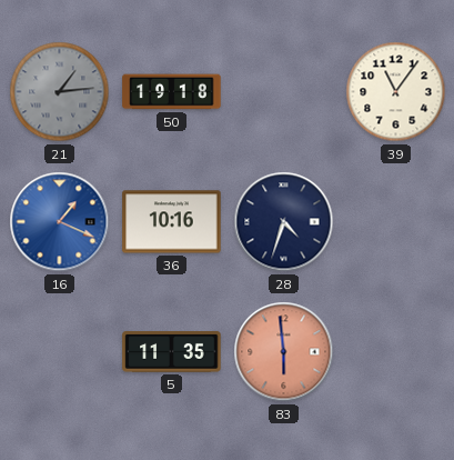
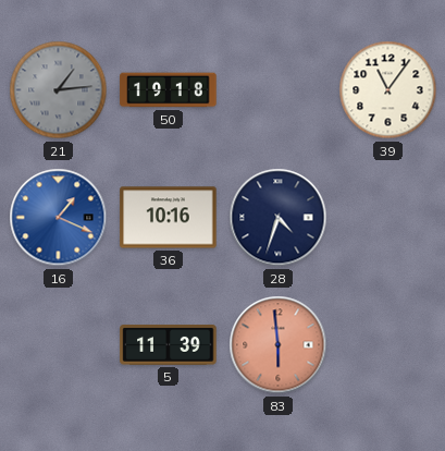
5: 11:35 -> 11:39 (169, 345)
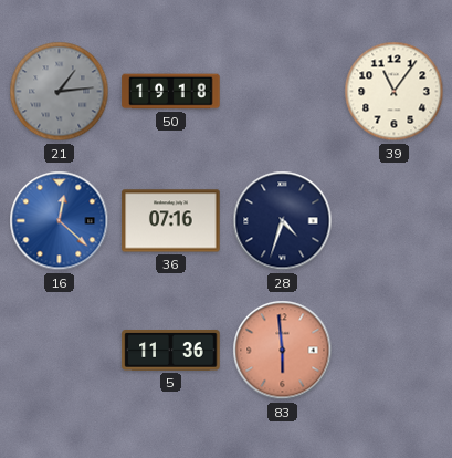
16: 1:19 -> 12:22 (60, 221)
36: 10:16 -> 07:16 (171, 221)
5: 11:39 -> 11:36 (171, 351)
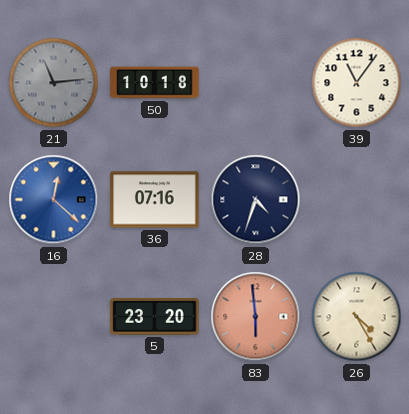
21: 1:14 -> 11:14 (54, 83)
50: 19:18 -> 10:18 (155, 83)
5: 11:36 -> 23:20 (155, 317)
26: none -> 4:25 (357, 317)
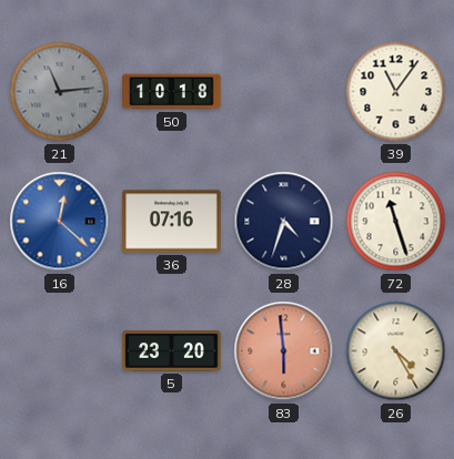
72: none -> 11:27 (396, 222)
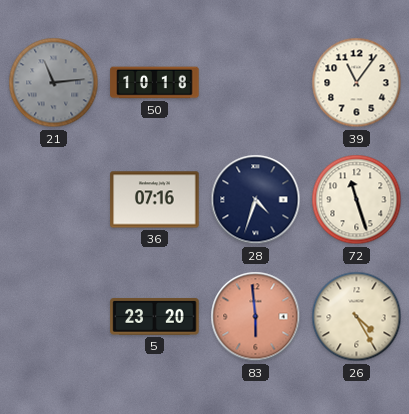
16: 12:22 -> none (60, 222)
